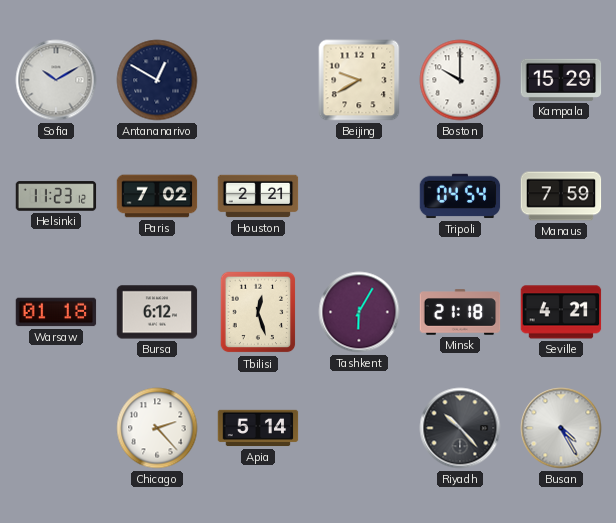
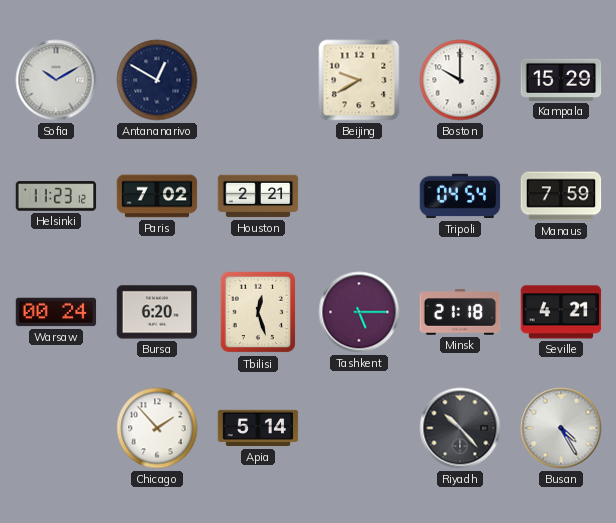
Warsaw: 01:18 -> 00:24 (56, 312)
Bursa: 6:12 -> 6:20 (157, 312)
Tashkent: 6:05 -> 5:15 (359, 312)
Chicago: 2:23 -> 1:53 (157, 428)
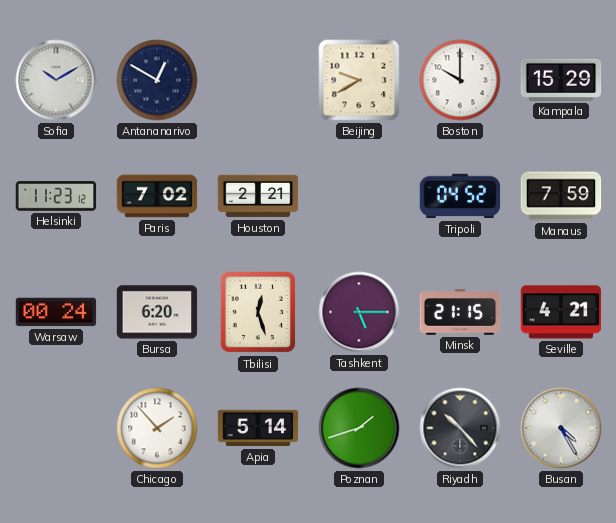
Tripoli: 04:54 -> 04:52 (460, 196)
Minsk: 21:18 -> 21:15 (460, 312)
Poznan: none -> 1:42 (359, 428)
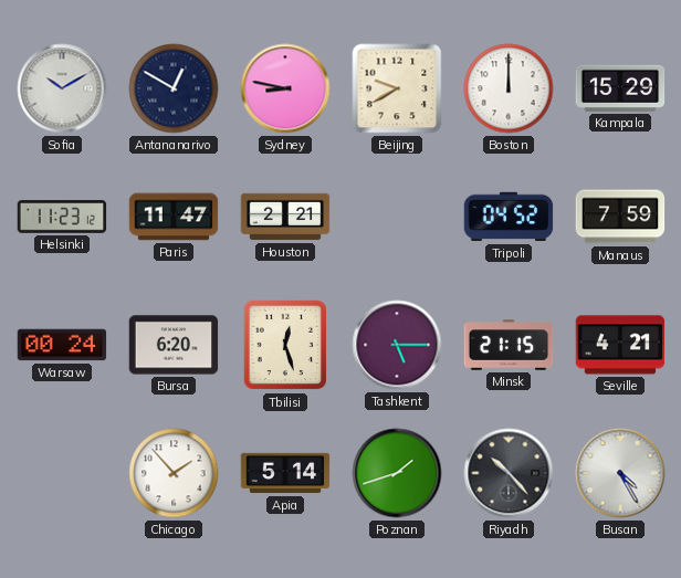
Sydney: none -> 8:47 (285, 88)
Boston: 10:00 -> 12:00 (509, 88)
Paris: 7:02 -> 11:47 (174, 217)
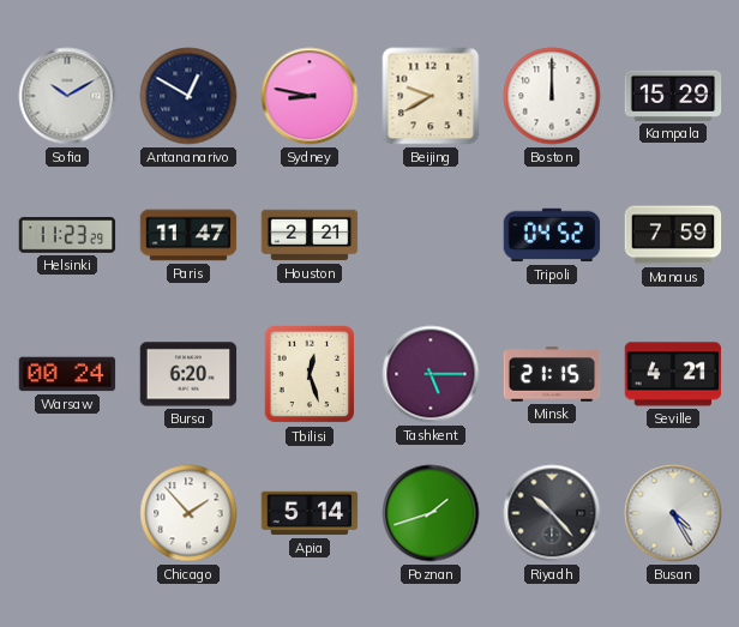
Helsinki: 11:23:12 -> 11:23:29 (67, 235)
